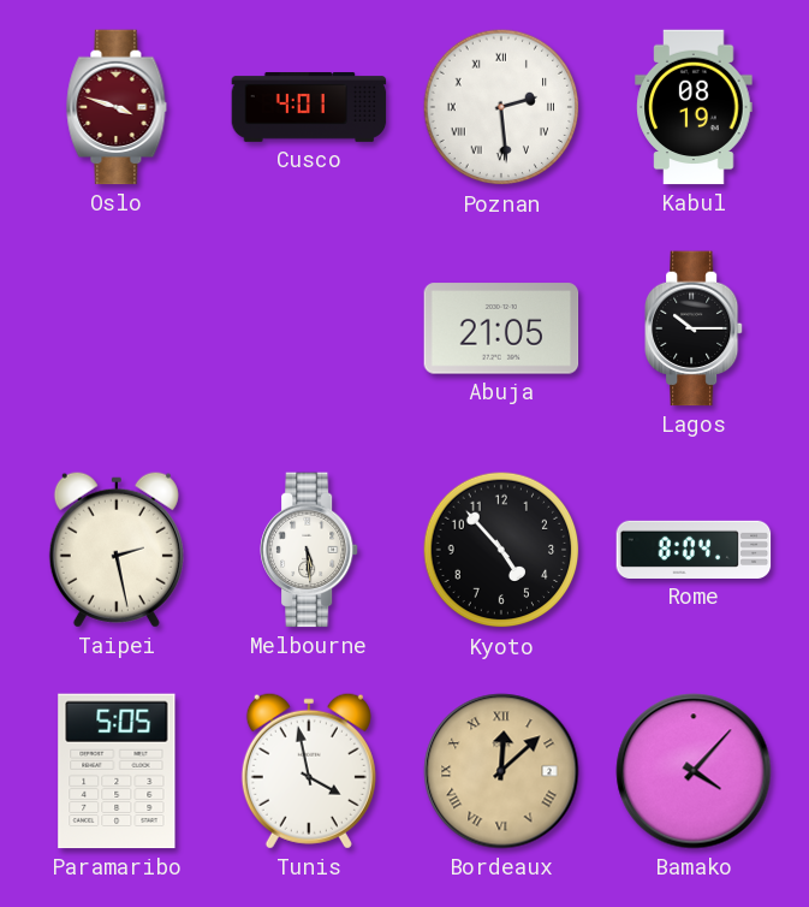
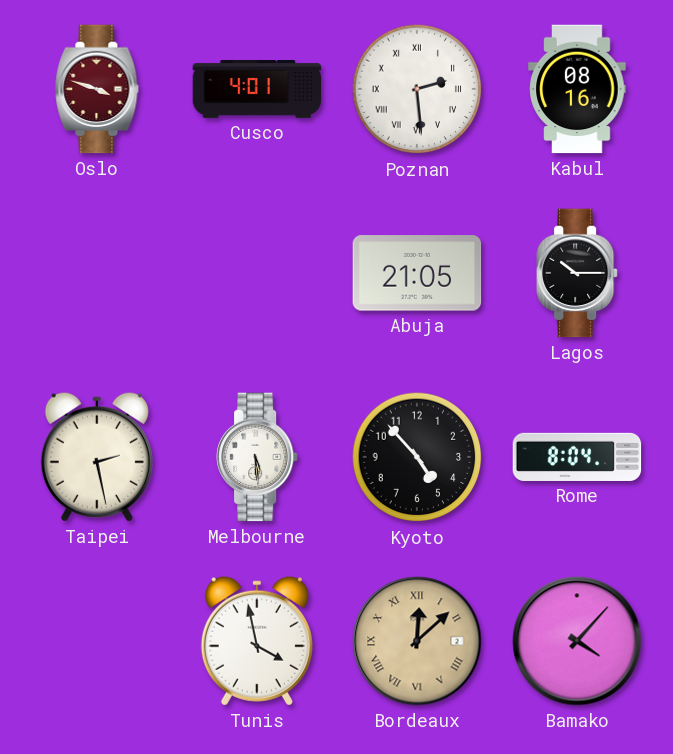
Kabul: 08:19 -> 08:16 (577, 89)
Paramaribo: 5:05 -> none (117, 771)
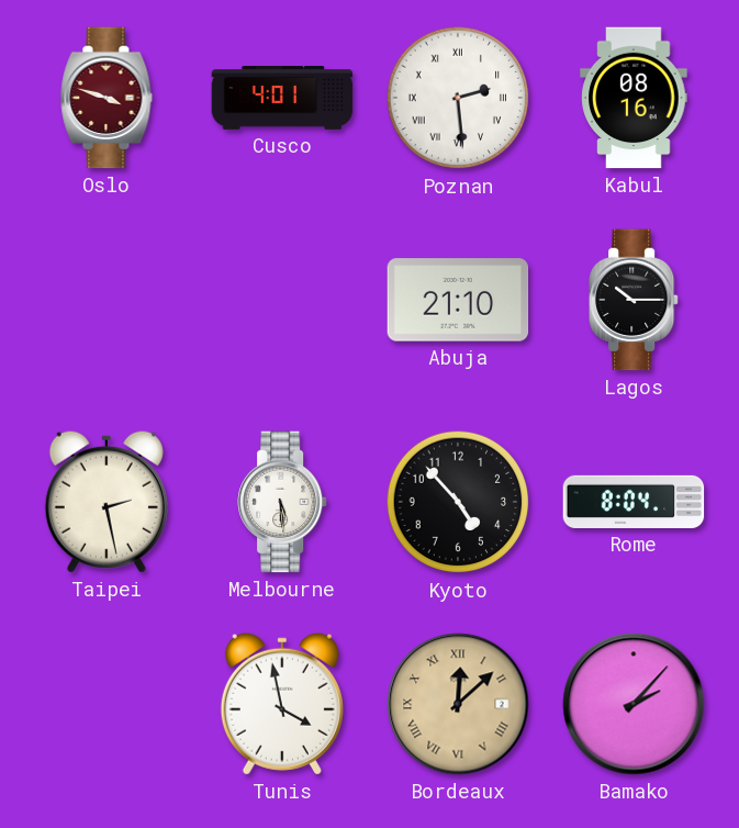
Abuja: 21:05 -> 21:10 (458, 300)
Bamako: 4:07 -> 2:07 (634, 704)
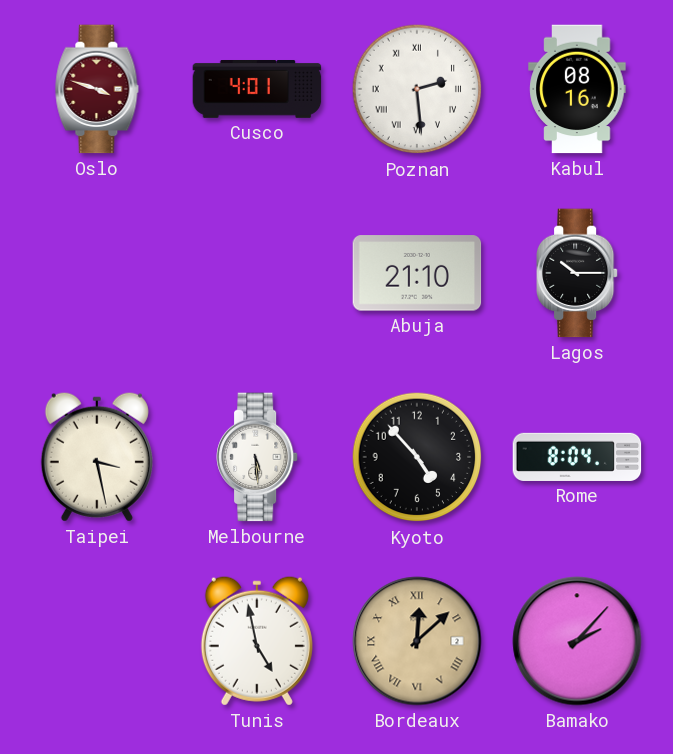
Taipei: 2:28 -> 3:28 (97, 457)
Tunis: 3:58 -> 4:58 (257, 641)
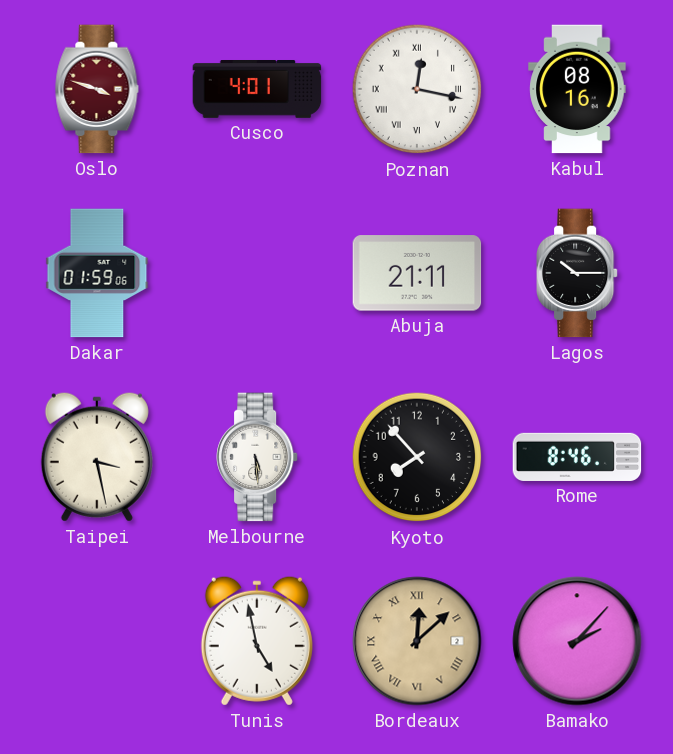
Poznan: 2:29 -> 12:17 (417, 89)
Dakar: none -> 01:59 (97, 273)
Abuja: 21:10 -> 21:11 (417, 273)
Kyoto: 4:53 -> 7:53 (417, 457)
Rome: 8:04 -> 8:46 (577, 457)
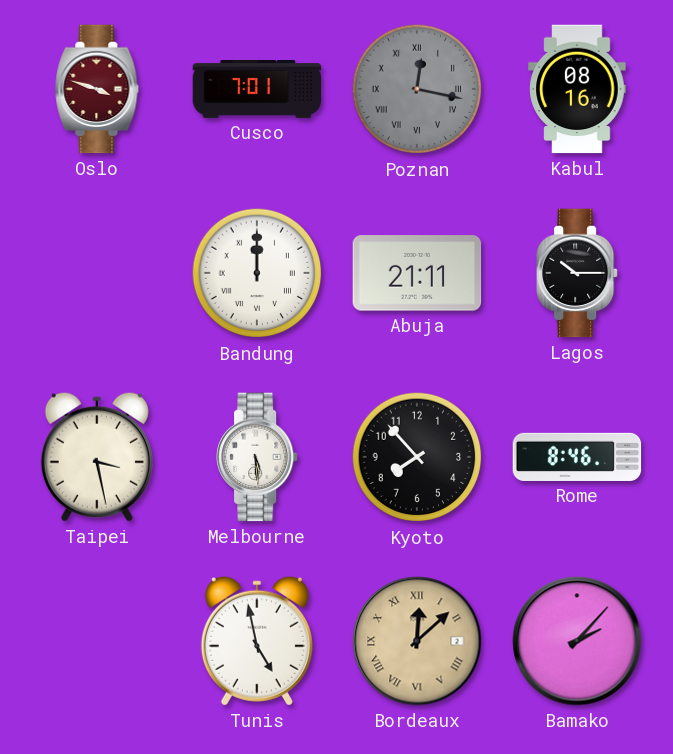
Cusco: 4:01 -> 7:01 (257, 90)
Poznan dial: white -> grey (417, 89)
Dakar: 01:59 -> none (97, 273)
Bandung: none -> 12:00 (257, 273)
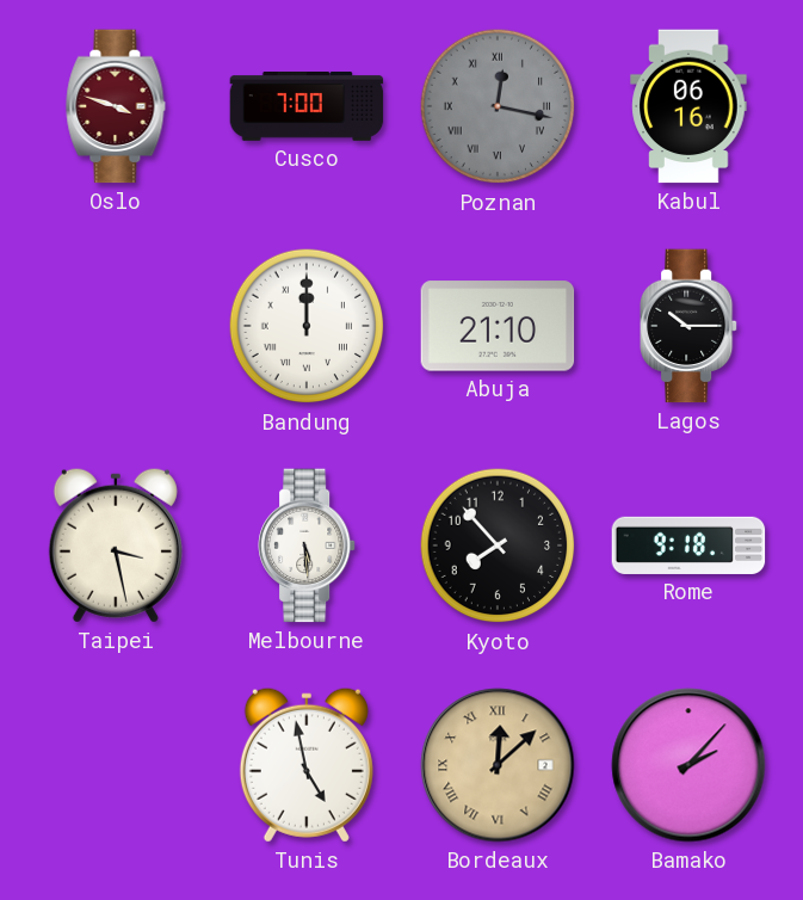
Cusco: 7:01 -> 7:00 (307, 107)
Kabul: 08:16 -> 06:16 (688, 106)
Abuja: 21:11 -> 21:10 (498, 326)
Rome: 8:46 -> 9:18 (688, 545)
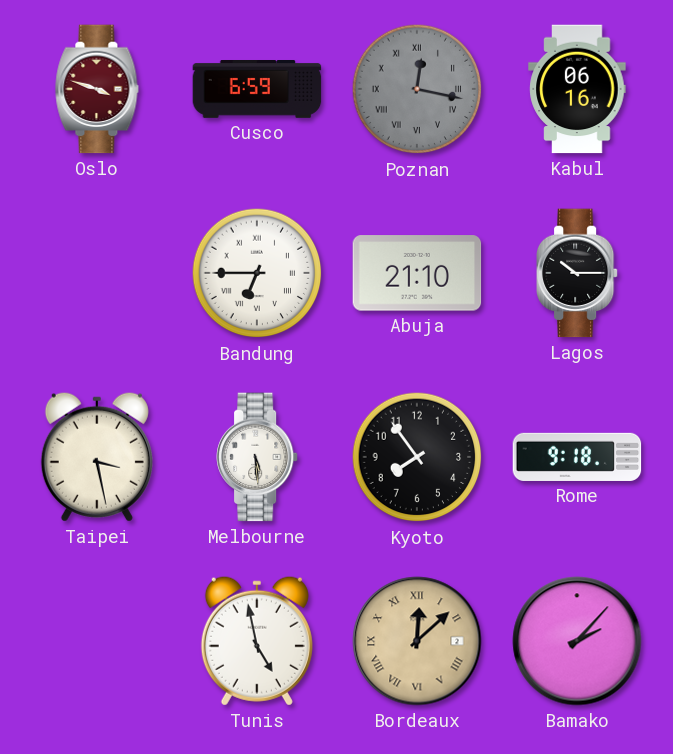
Cusco: 7:00 -> 6:59 (257, 90)
Bandung: 12:00 -> 6:45 (257, 273)
Kyoto: 7:53 -> 7:54 (417, 457)
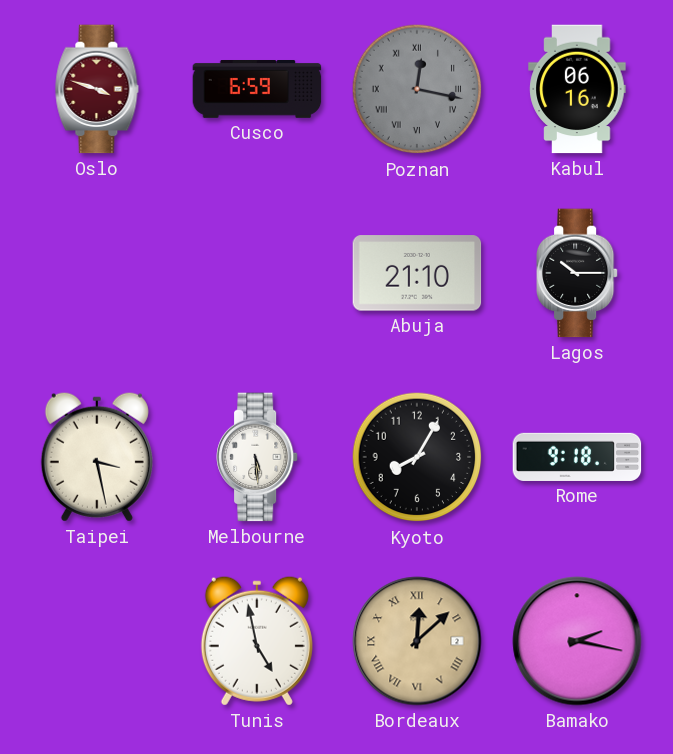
Bandung: 6:45 -> none (257, 273)
Kyoto: 7:54 -> 8:05 (417, 457)
Bamako: 2:07 -> 2:17 (577, 641)
